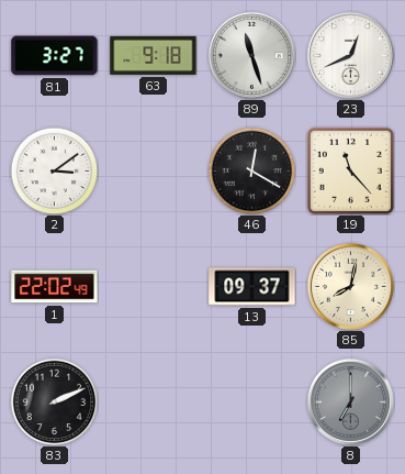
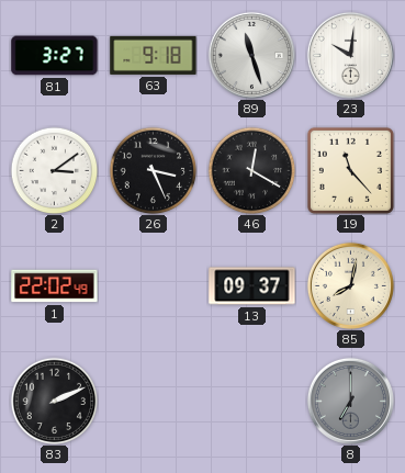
23: 12:41 -> 10:01 (350, 55)
26: none -> 3:26 (153, 170)
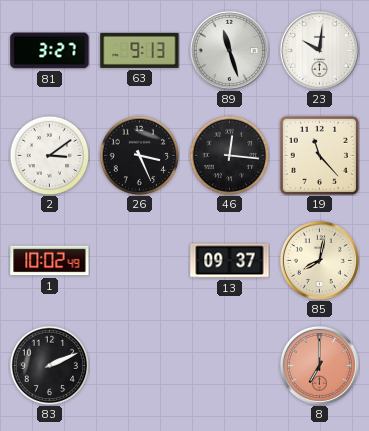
63: 9:18 -> 9:13 (140, 50)
46: 12:20 -> 12:16 (229, 155)
1: 22:02 -> 10:02 (50, 261)
8 dial: grey -> salmon (319, 365)
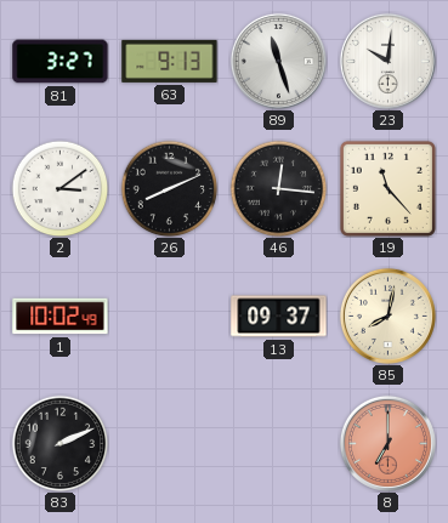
26: 3:26 -> 8:11 (169, 188)
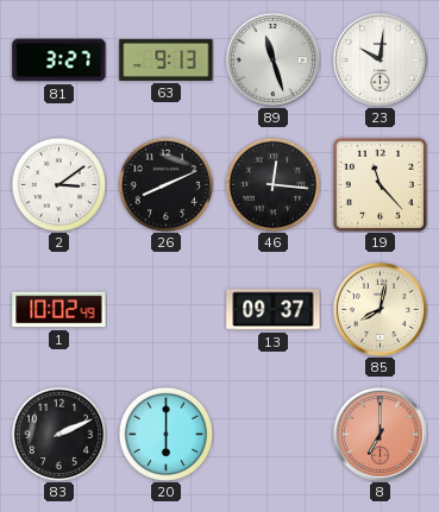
20: none -> 6:00 (165, 434)
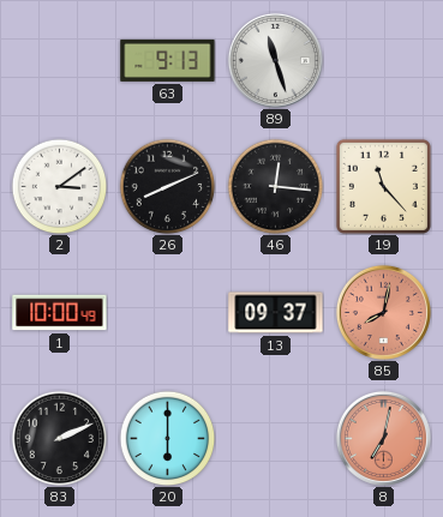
81: 3:27 -> none (59, 61)
23: 10:01 -> none (380, 59)
1: 10:02 -> 10:00 (60, 313)
85 dial: cream -> salmon (383, 312)
8: 7:00 -> 7:02 (383, 438)
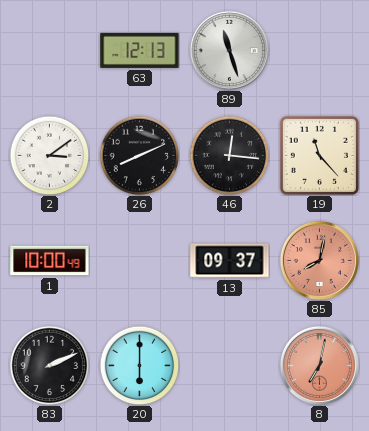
63: 9:13 -> 12:13 (140, 50)
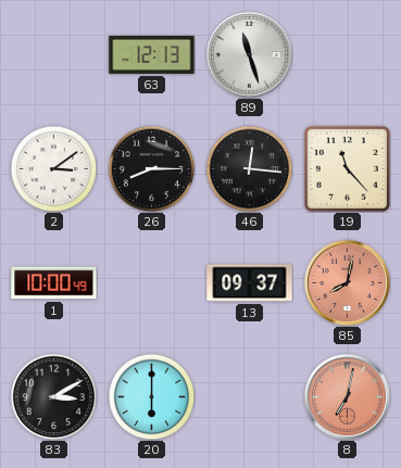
26: 8:11 -> 8:15 (151, 168)
83: 2:11 -> 3:10 (53, 396)
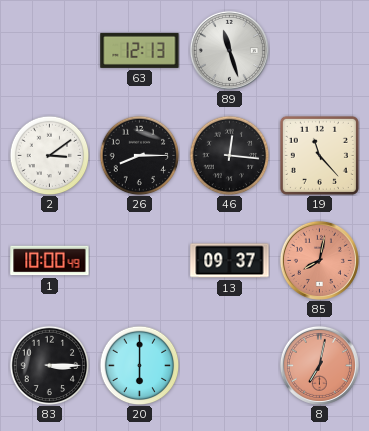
83: 3:10 -> 3:15 (49, 365)
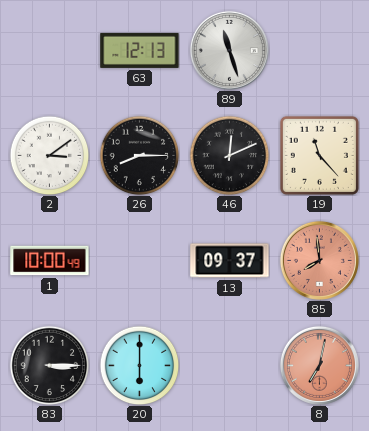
46: 12:16 -> 12:11 (229, 155)
85: 8:02 -> 7:59 (319, 260)
